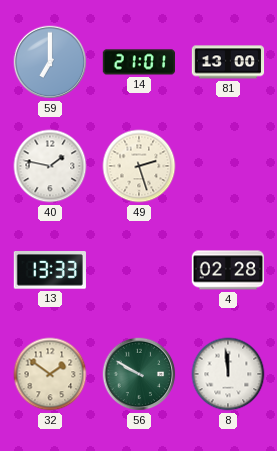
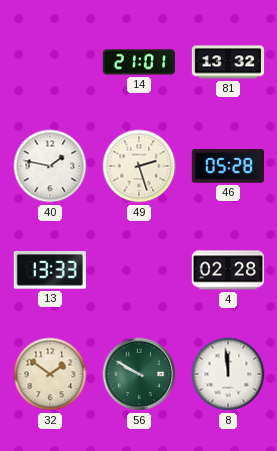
59: 7:00 -> none (50, 62)
81: 13:00 -> 13:32 (228, 62)
46: none -> 05:28 (227, 166)
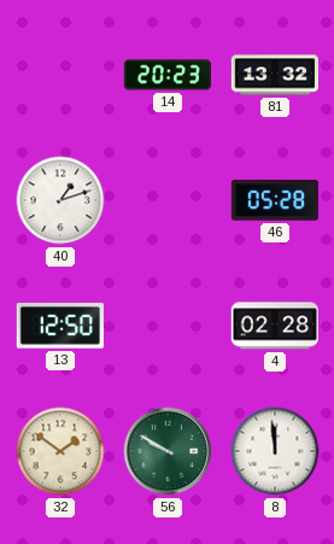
14: 21:01 -> 20:23 (166, 75)
40: 1:47 -> 1:12 (60, 200)
49: 2:27 -> none (139, 166)
13: 13:33 -> 12:50 (60, 326)
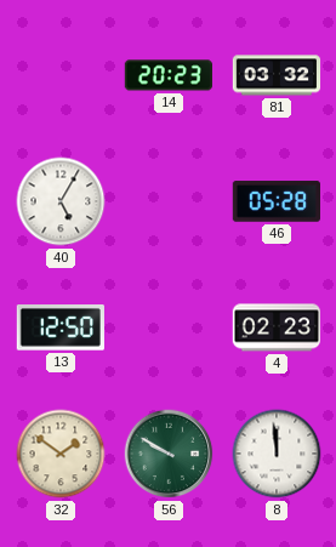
81: 13:32 -> 03:32 (277, 75)
40: 1:12 -> 5:05 (61, 201)
4: 02:28 -> 02:23 (275, 327)
